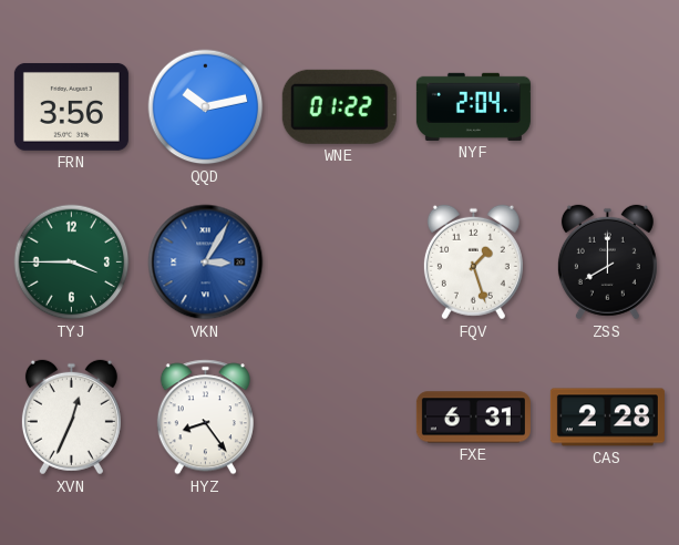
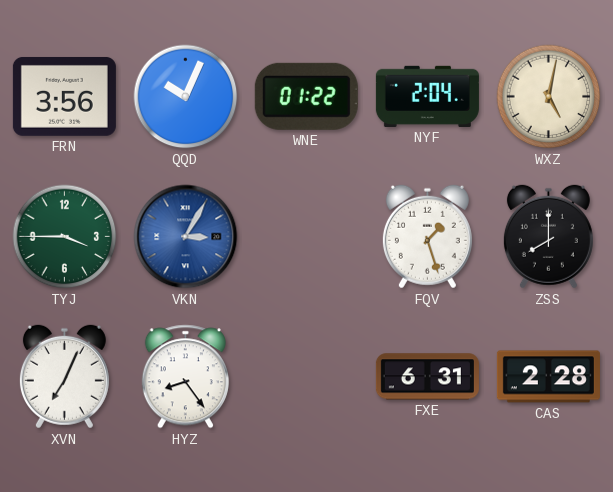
QQD: 10:13 -> 10:04 (186, 97)
WXZ: none -> 5:02 (549, 97)
XVN: 12:34 -> 7:04 (64, 377)
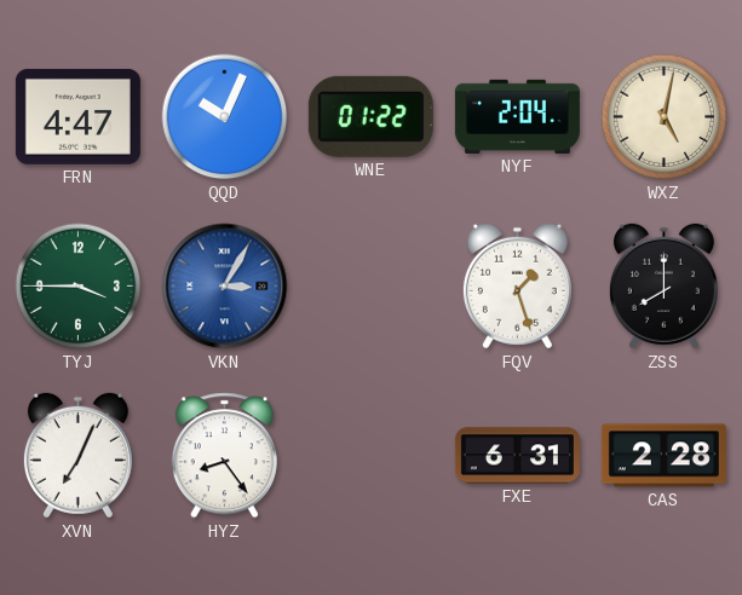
FRN: 3:56 -> 4:47 (77, 116)
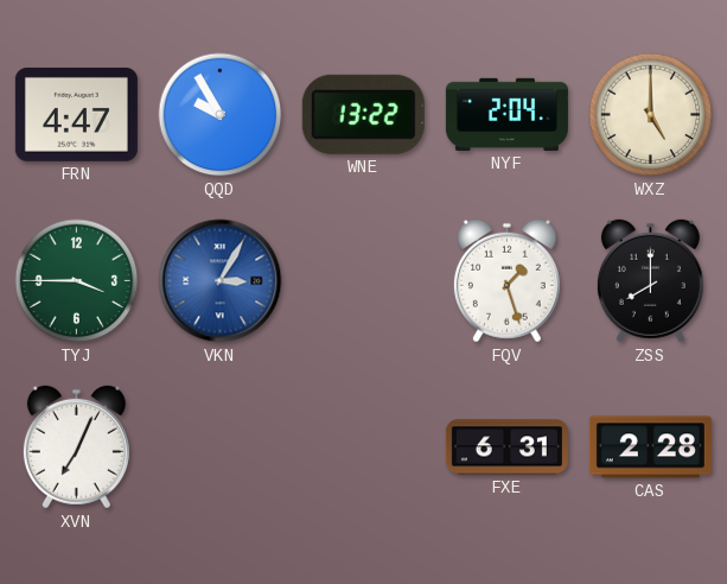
QQD: 10:04 -> 9:55 (221, 115)
WNE: 01:22 -> 13:22 (363, 114)
WXZ: 5:02 -> 5:00 (651, 115)
HYZ: 8:24 -> none (224, 456)
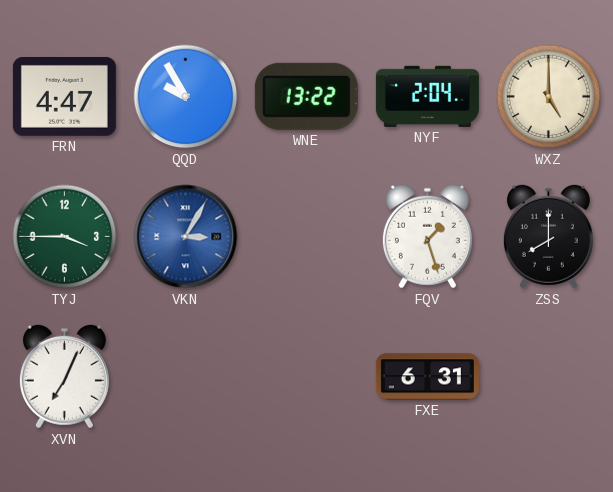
CAS: 2:28 -> none (650, 447)
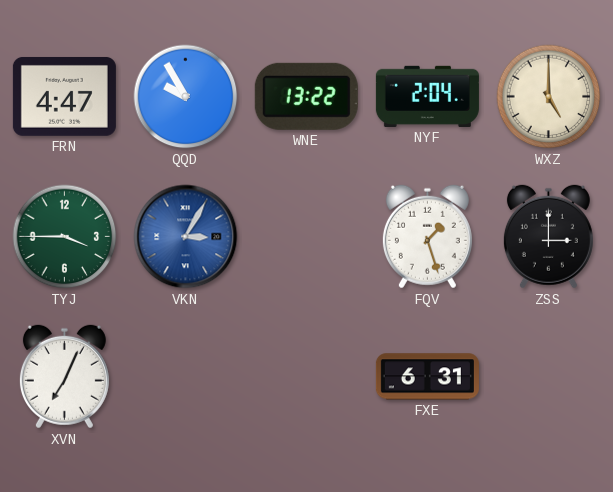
ZSS: 8:00 -> 3:00 (548, 237)
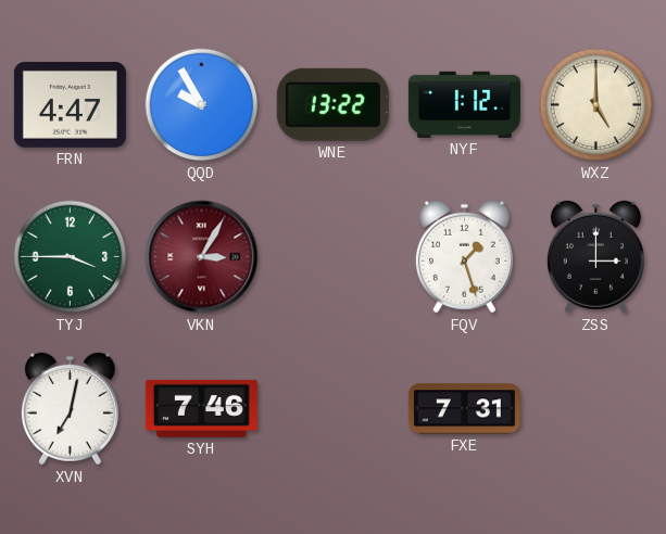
NYF: 2:04 -> 1:12 (464, 104)
VKN dial: blue -> burgundy (202, 257)
XVN: 7:04 -> 7:02 (70, 409)
SYH: none -> 7:46 (201, 408)
FXE: 6:31 -> 7:31 (464, 409)
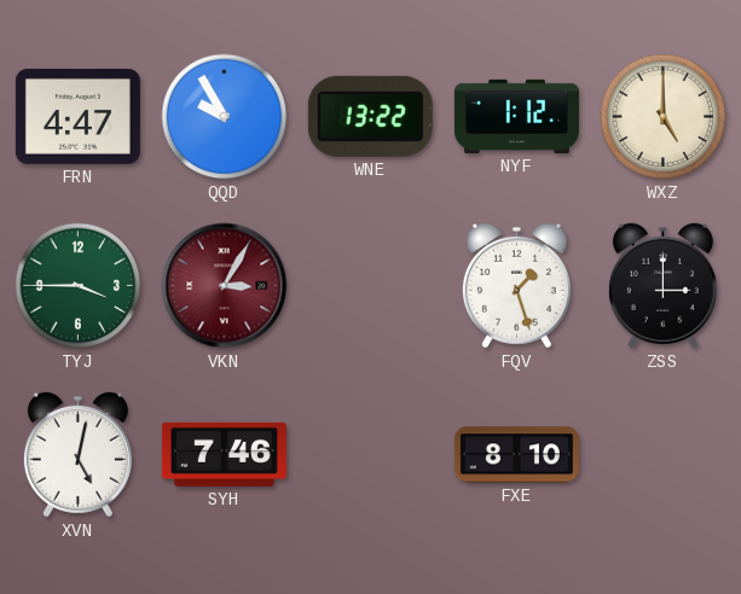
XVN: 7:02 -> 5:02 (77, 455)
FXE: 7:31 -> 8:10 (516, 455)
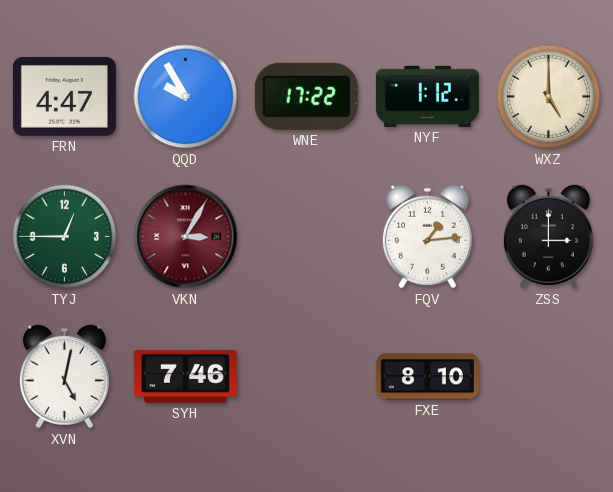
WNE: 13:22 -> 17:22 (306, 96)
TYJ: 3:45 -> 12:45 (65, 237)
FQV: 1:27 -> 1:14 (427, 237)
